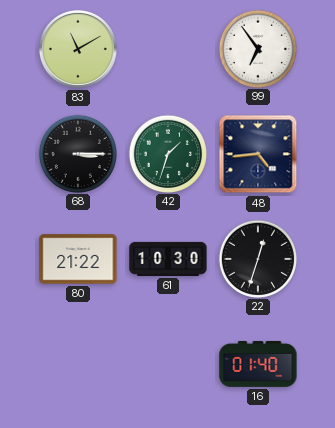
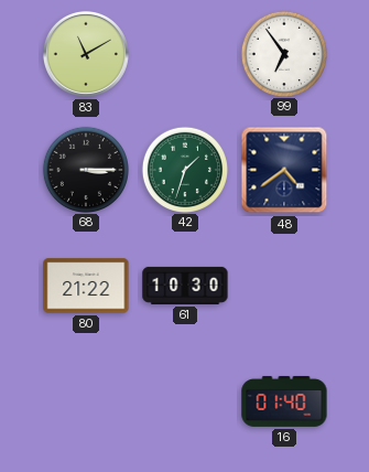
48: 4:44 -> 4:39 (284, 170)
22: 12:33 -> none (257, 258)
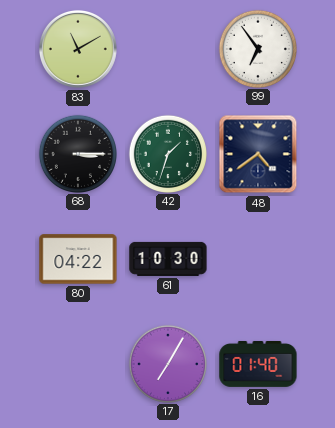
80: 21:22 -> 04:22 (78, 259)
17: none -> 7:05 (167, 363)
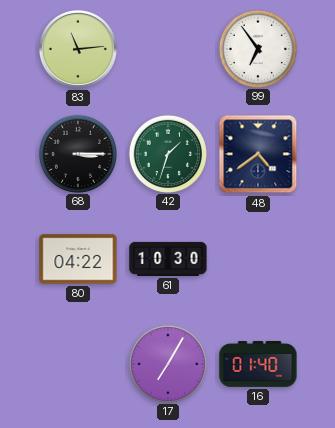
83: 11:10 -> 11:14 (78, 49)
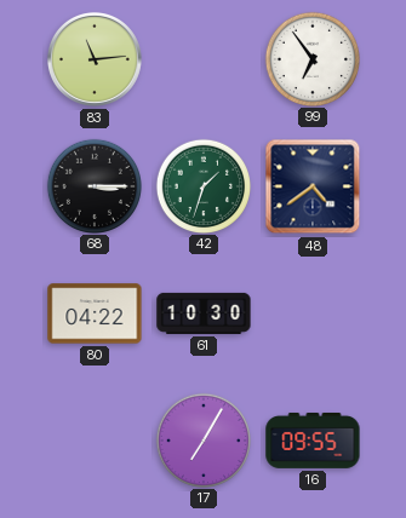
16: 01:40 -> 09:55 (313, 441)
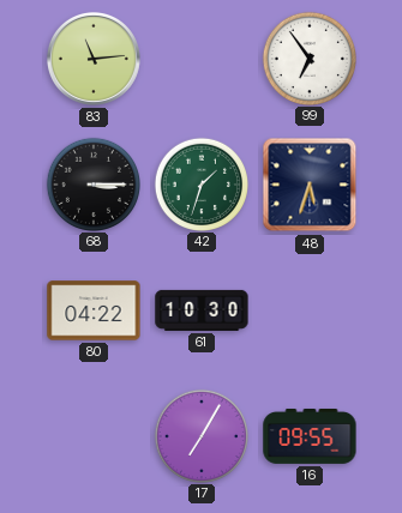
48: 4:39 -> 5:33 (310, 185)
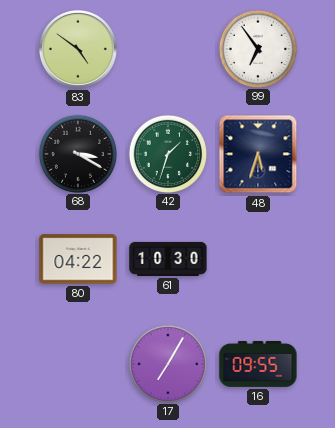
83: 11:14 -> 4:51 (78, 49)
68: 3:15 -> 3:20 (77, 153)
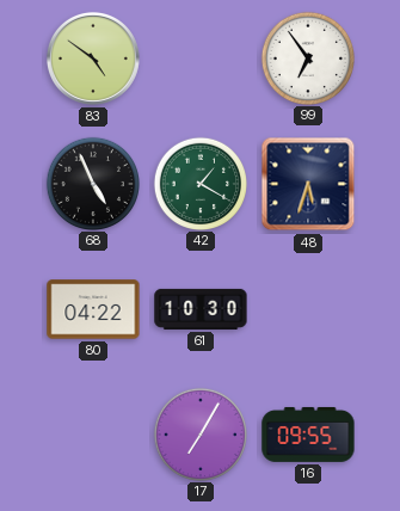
68: 3:20 -> 4:56 (92, 183)
42: 1:33 -> 1:20 (199, 183)
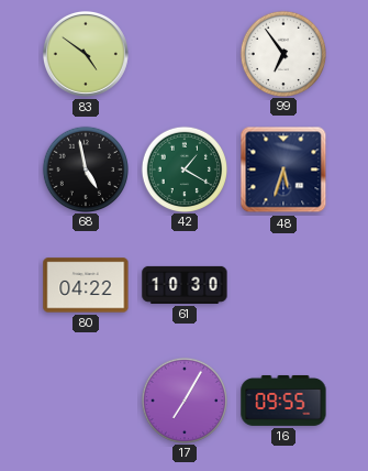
68: 4:56 -> 4:58 (85, 168)
